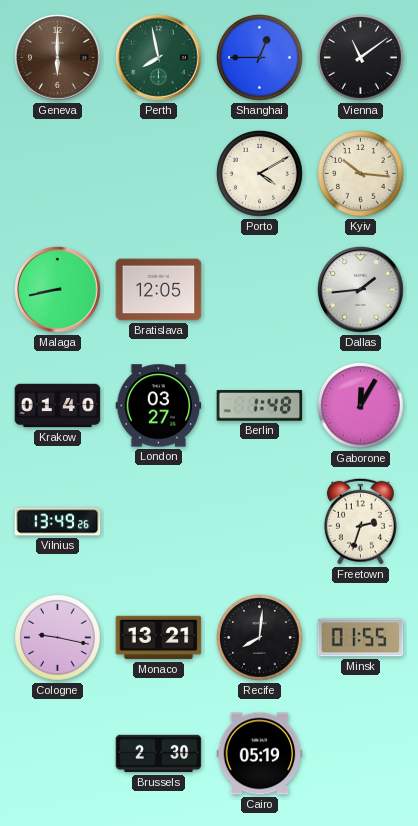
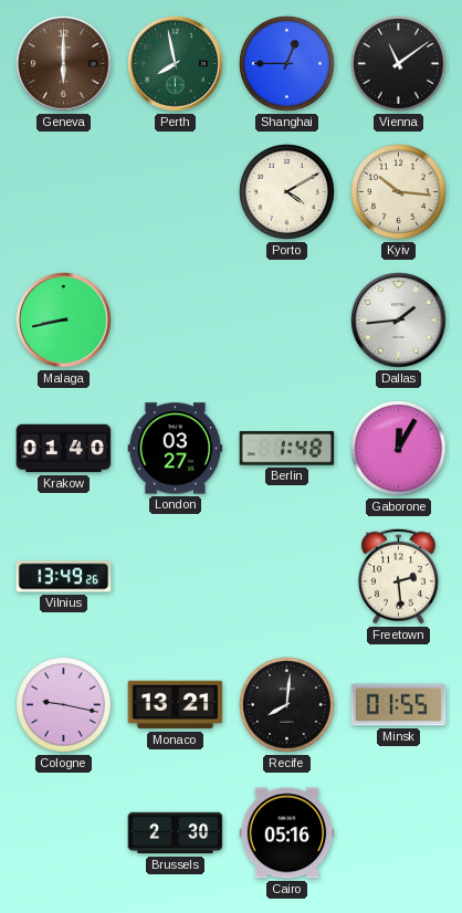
Bratislava: 12:05 -> none (159, 290)
Freetown: 2:33 -> 2:29 (398, 576)
Cairo: 05:19 -> 05:16 (287, 833)
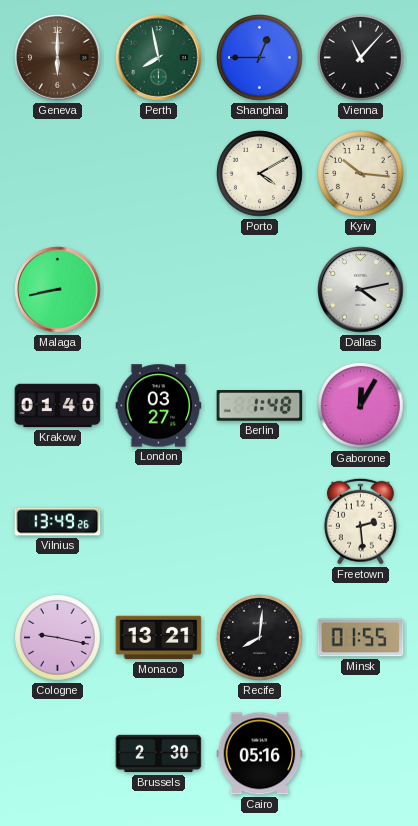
Vienna: 11:09 -> 11:07 (361, 58)
Dallas: 1:44 -> 4:13 (361, 290)
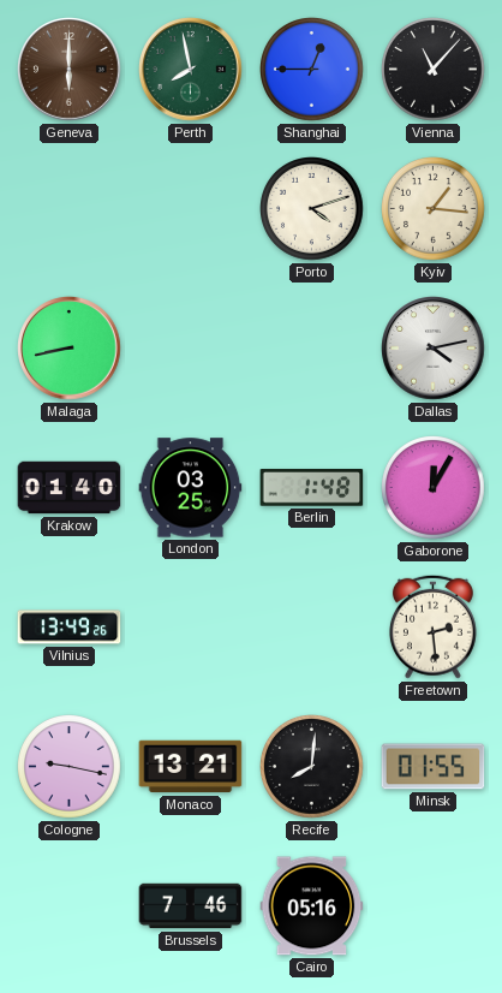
Porto: 4:10 -> 4:12 (312, 209)
Kyiv: 10:16 -> 1:16 (434, 209)
London: 03:27 -> 03:25 (191, 488)
Brussels: 2:30 -> 7:46 (191, 906)
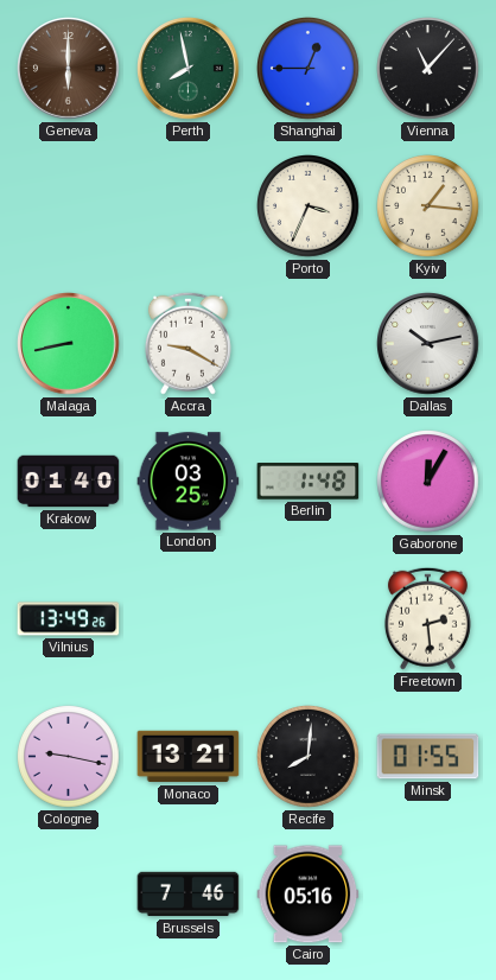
Porto: 4:12 -> 3:34 (309, 206)
Accra: none -> 9:20 (187, 343)
Dallas: 4:13 -> 10:13 (428, 344)
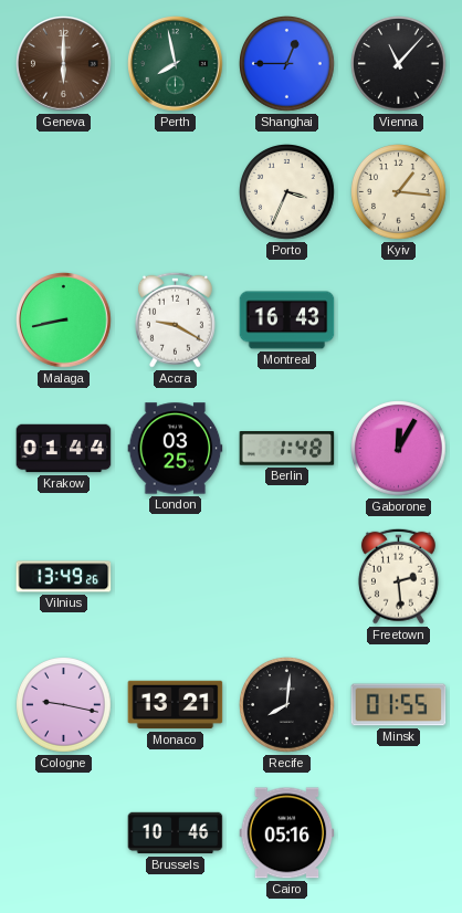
Montreal: none -> 16:43 (287, 321)
Dallas: 10:13 -> none (428, 344)
Krakow: 01:40 -> 01:44 (64, 449)
Brussels: 7:46 -> 10:46 (176, 833)
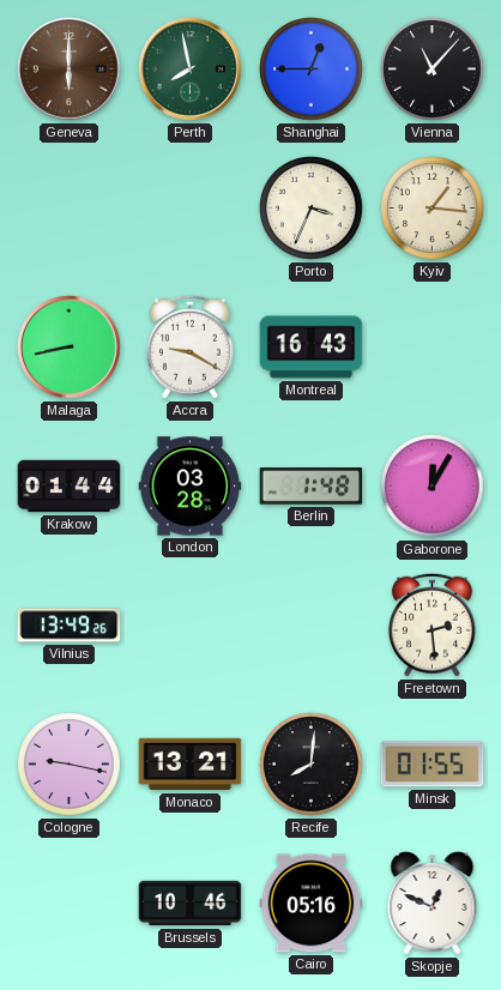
London: 03:25 -> 03:28 (191, 487)
Skopje: none -> 12:49 (433, 904)
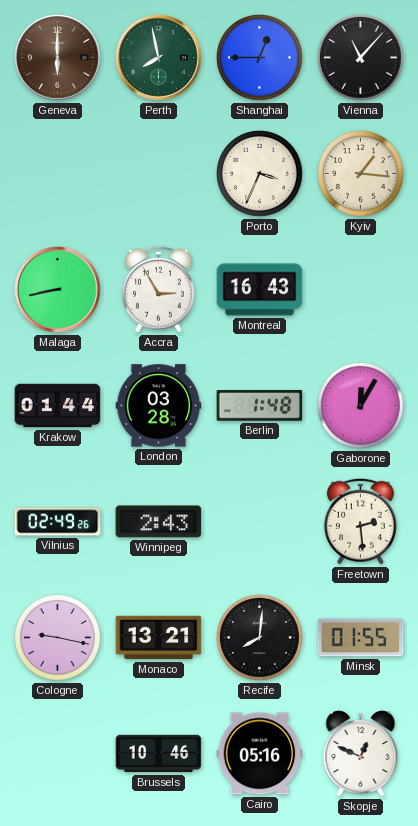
Accra: 9:20 -> 2:55 (158, 289)
Vilnius: 13:49 -> 02:49 (58, 522)
Winnipeg: none -> 2:43 (159, 522)
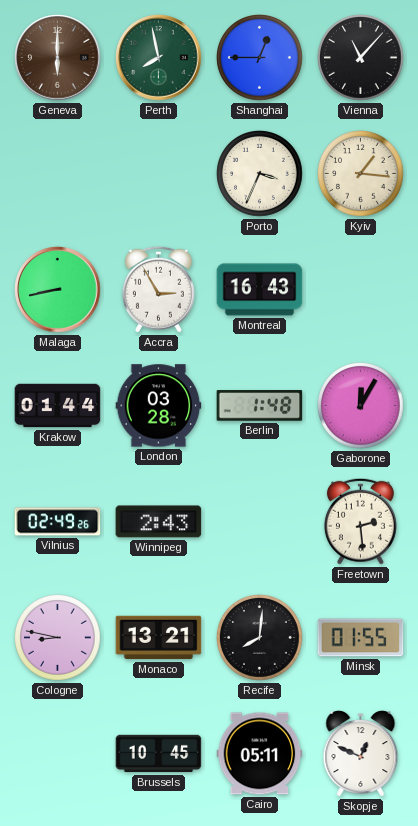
Cologne: 9:17 -> 8:47 (58, 638)
Brussels: 10:46 -> 10:45 (159, 754)
Cairo: 05:16 -> 05:11 (260, 754)
